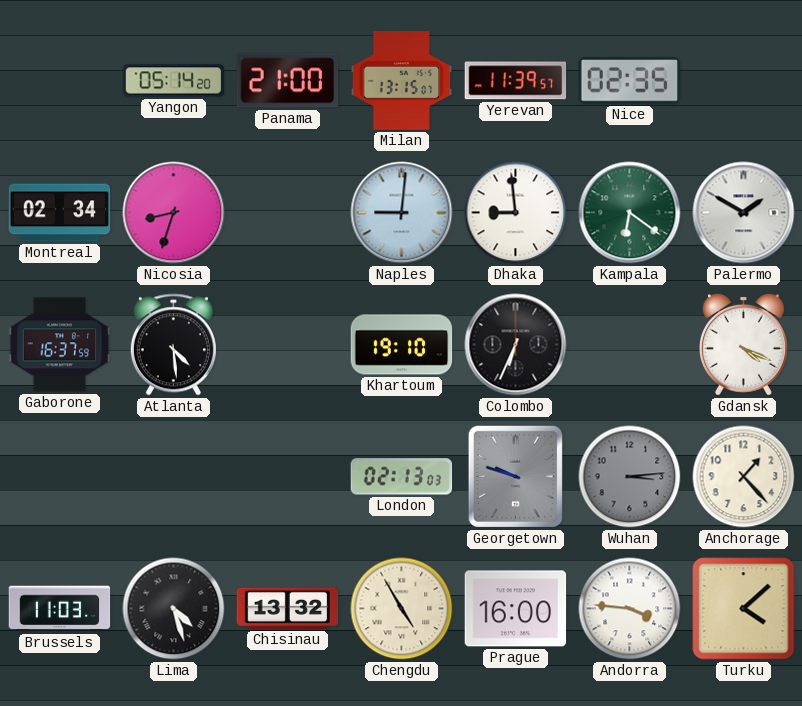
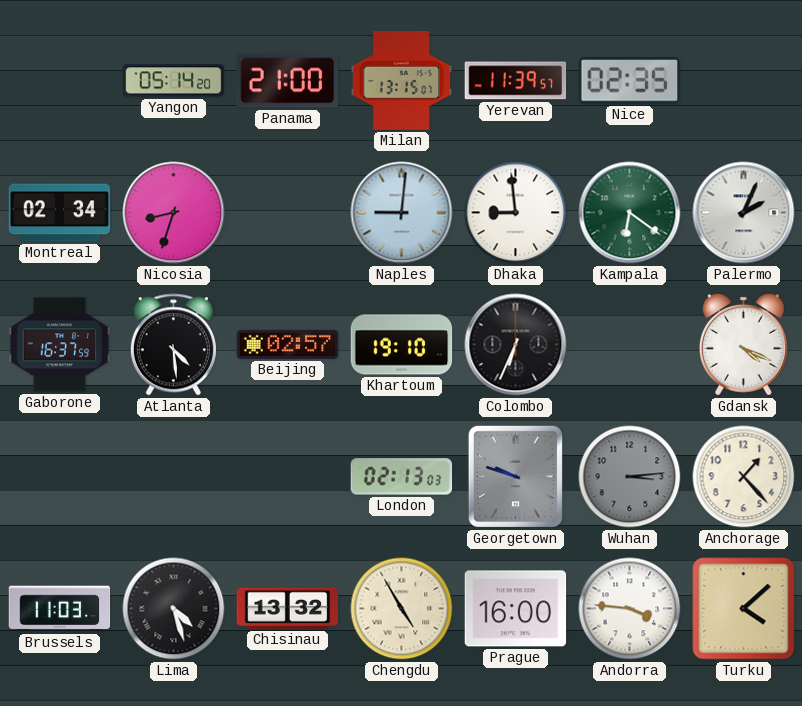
Palermo: 1:50 -> 2:04 (744, 213)
Beijing: none -> 02:57 (288, 344)
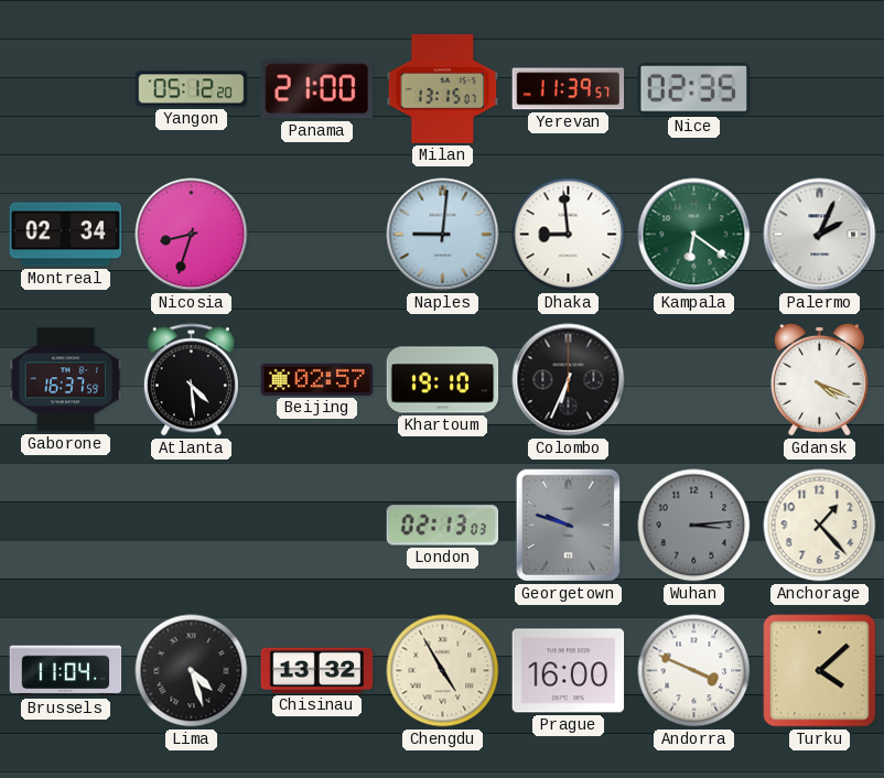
Yangon: 05:14 -> 05:12 (192, 89)
Brussels: 11:03 -> 11:04 (66, 671)
Andorra: 3:46 -> 3:49 (694, 671)
